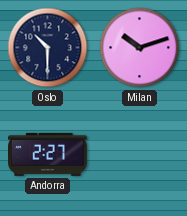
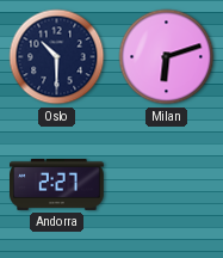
Milan: 10:12 -> 6:12 (167, 57)
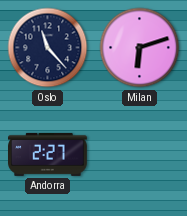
Oslo: 10:30 -> 11:23 (48, 48)
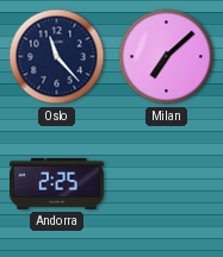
Milan: 6:12 -> 7:08 (167, 57)
Andorra: 2:27 -> 2:25 (57, 183)
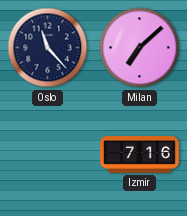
Andorra: 2:25 -> none (57, 183)
Izmir: none -> 7:16 (140, 155)
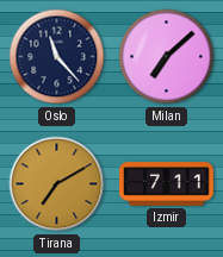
Tirana: none -> 7:10 (57, 184)
Izmir: 7:16 -> 7:11 (167, 184)
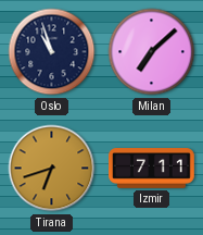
Oslo: 11:23 -> 10:57 (52, 52)
Tirana: 7:10 -> 6:42 (52, 169)
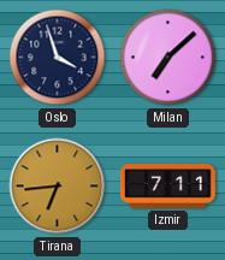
Oslo: 10:57 -> 3:57 (58, 58)
Tirana: 6:42 -> 6:44 (58, 187)
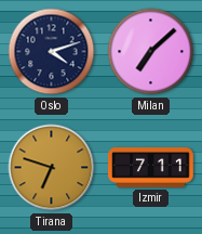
Oslo: 3:57 -> 4:12 (52, 52)
Tirana: 6:44 -> 6:48 (52, 168)
